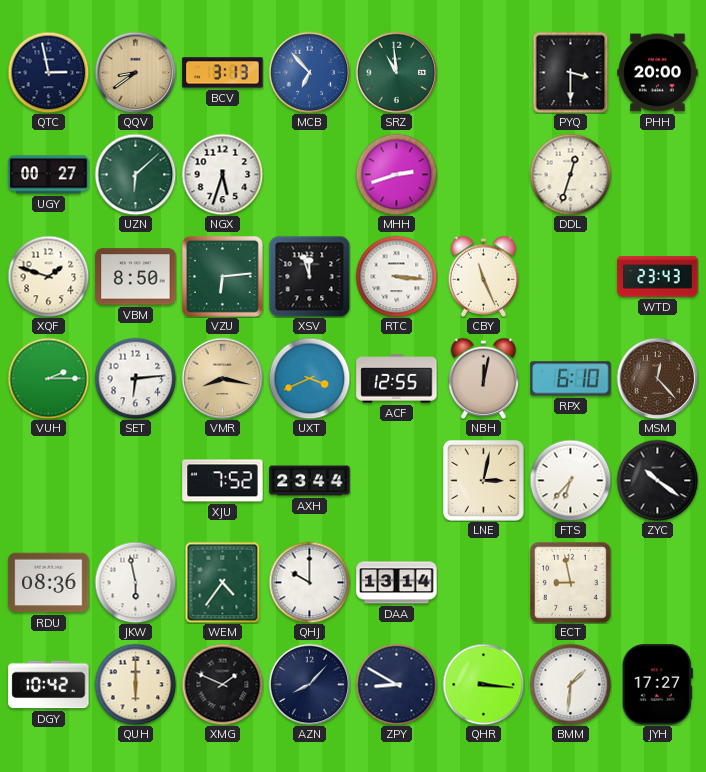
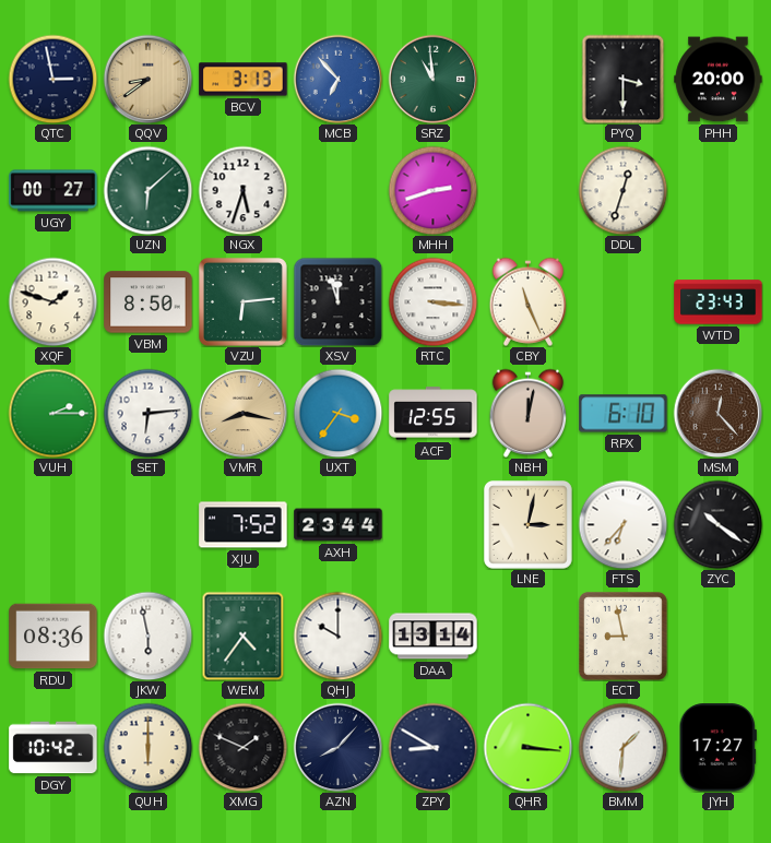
UXT: 3:41 -> 3:36 (337, 413)
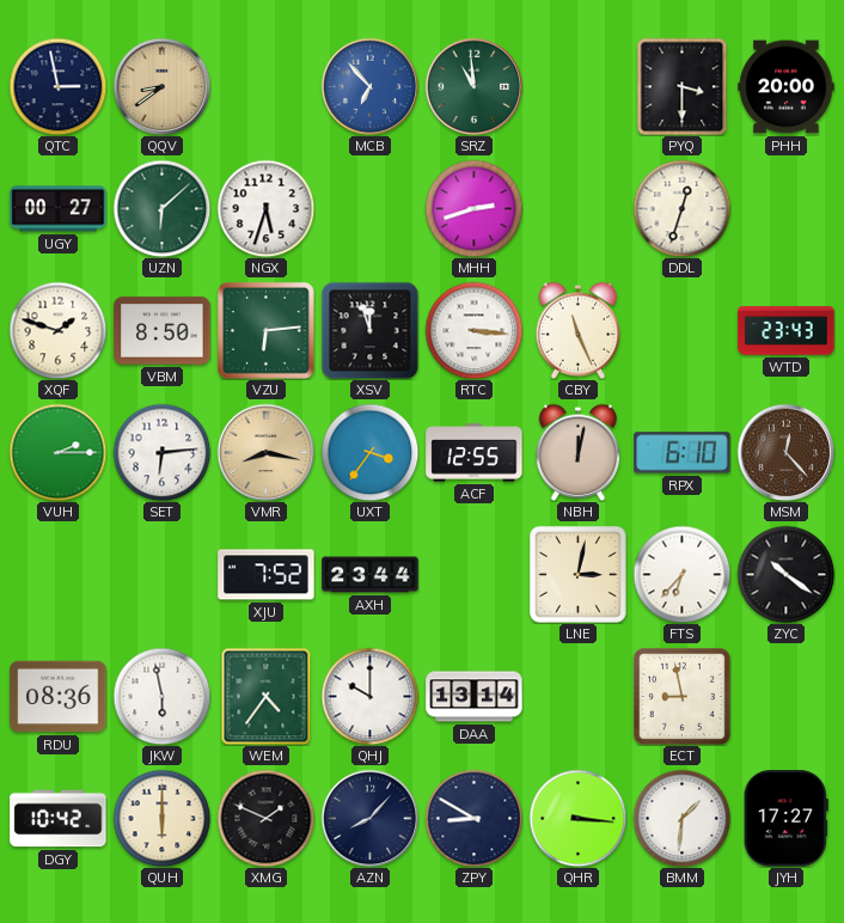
BCV: 3:13 -> none (244, 80)
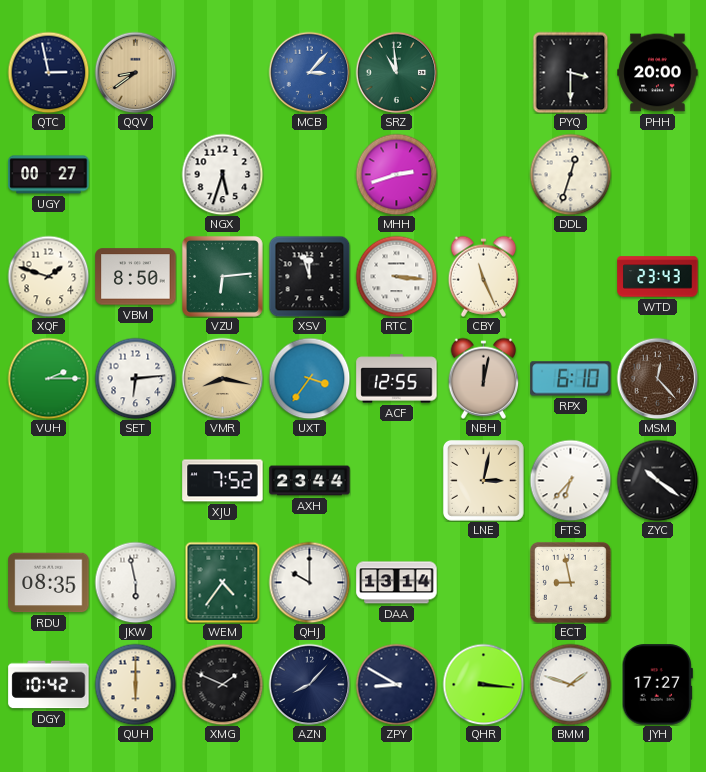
MCB: 6:53 -> 3:07 (309, 72)
UZN: 6:08 -> none (161, 208)
RDU: 08:36 -> 08:35 (49, 583)
BMM: 1:31 -> 1:48 (570, 684)
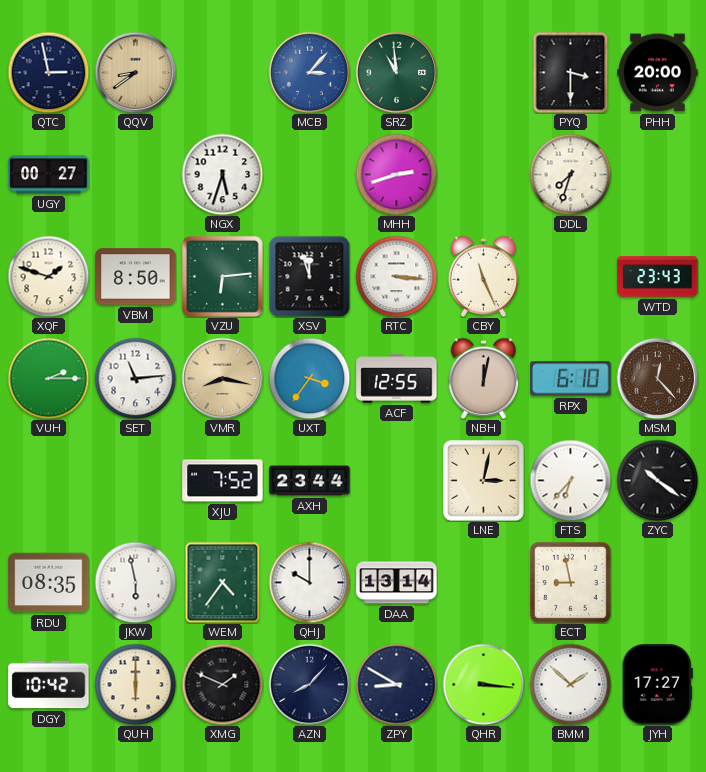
DDL: 12:33 -> 7:33 (570, 174)
SET: 6:14 -> 11:14 (135, 378)
BMM: 1:48 -> 1:52 (570, 684)
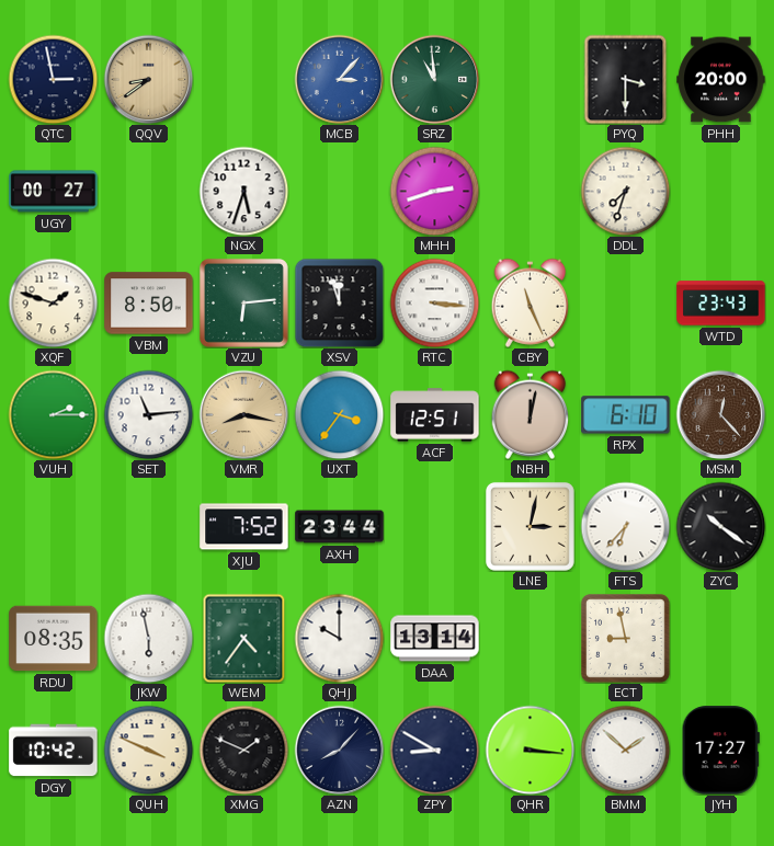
ACF: 12:55 -> 12:51 (435, 415)
QUH: 6:00 -> 3:49 (148, 750)
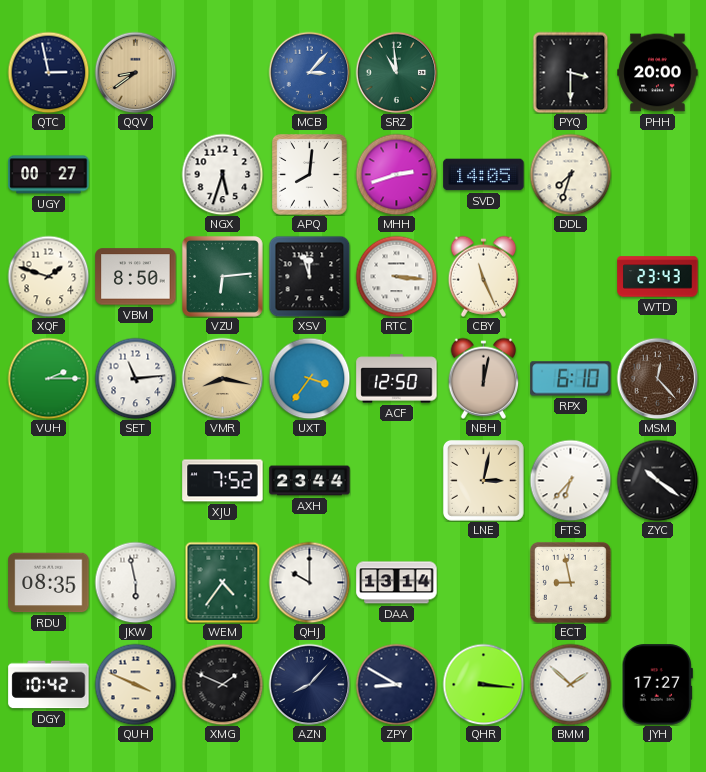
APQ: none -> 8:01 (310, 175)
SVD: none -> 14:05 (484, 175)
ACF: 12:51 -> 12:50 (397, 379)
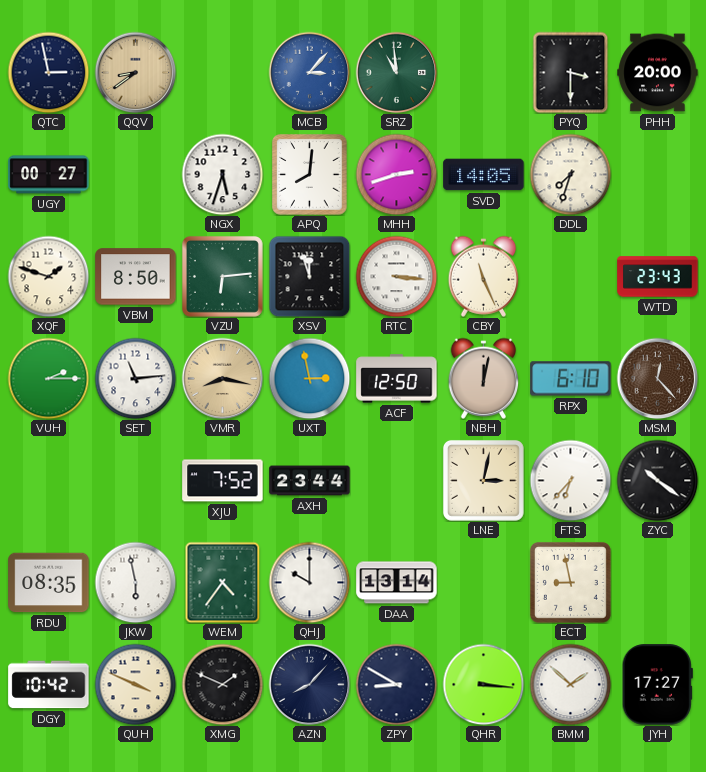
UXT: 3:36 -> 2:58 (309, 378)
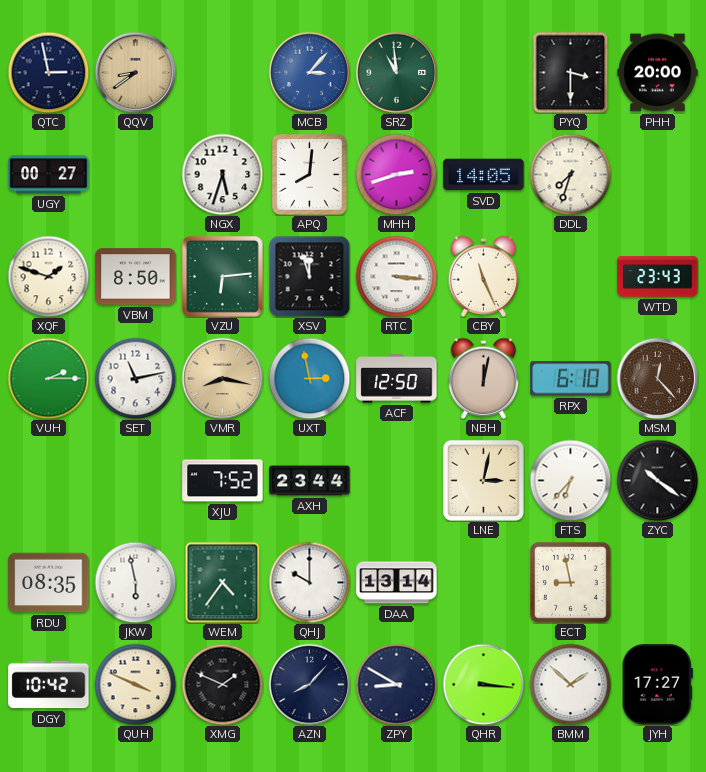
SET: 11:14 -> 11:13 (135, 378)
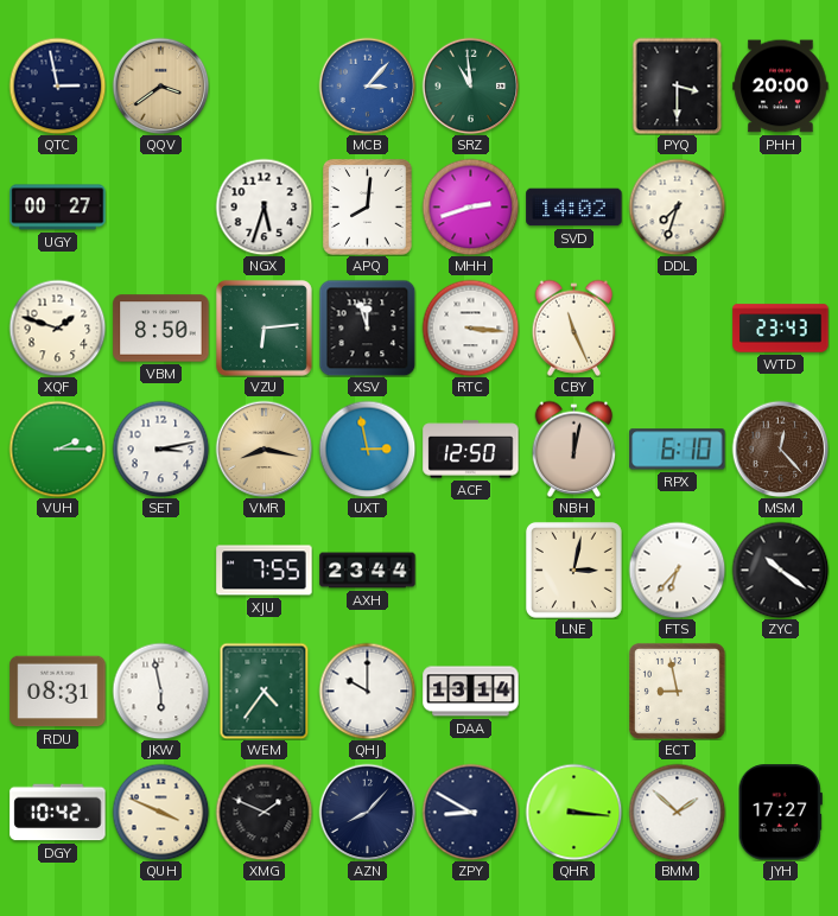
QQV: 8:39 -> 3:39 (160, 85)
SVD: 14:05 -> 14:02 (574, 208)
SET: 11:13 -> 3:13 (160, 449)
XJU: 7:52 -> 7:55 (265, 571)
RDU: 08:35 -> 08:31 (58, 692)
